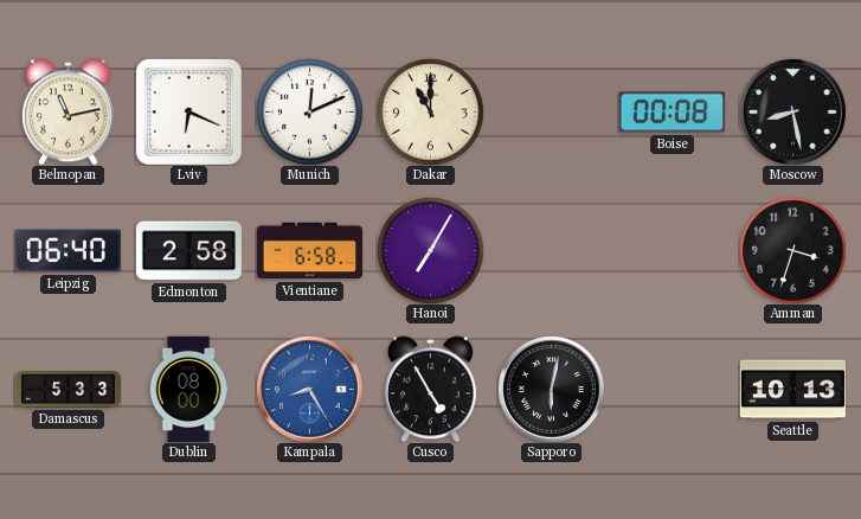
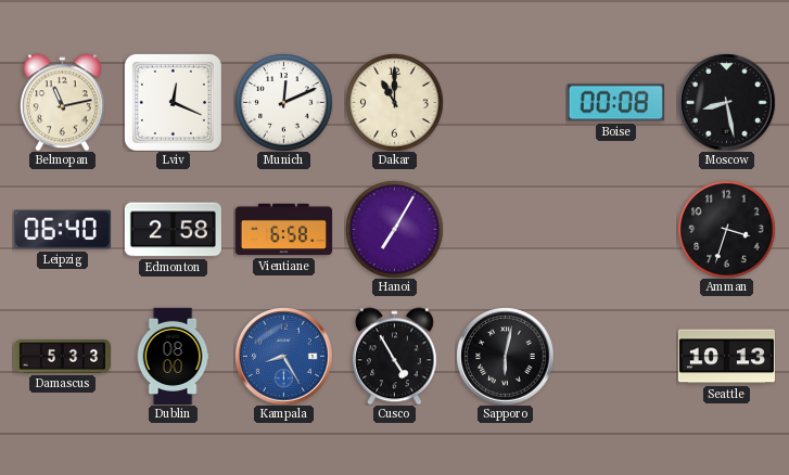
Lviv: 6:19 -> 12:19 (173, 102)
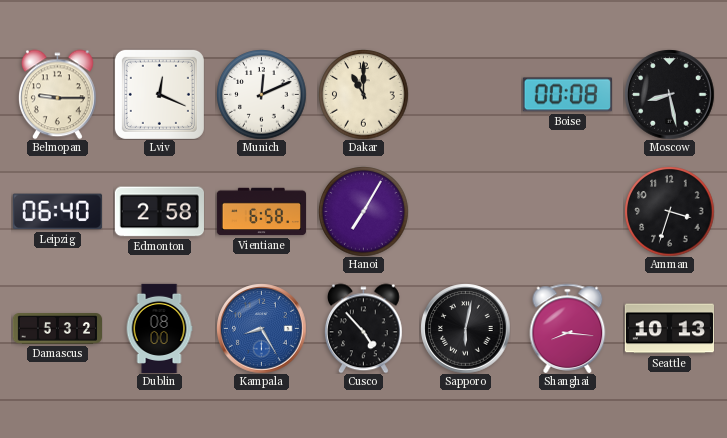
Belmopan: 11:13 -> 9:15 (57, 94)
Damascus: 5:33 -> 5:32 (57, 329)
Cusco: 4:55 -> 4:53 (363, 328)
Shanghai: none -> 8:16 (568, 328)
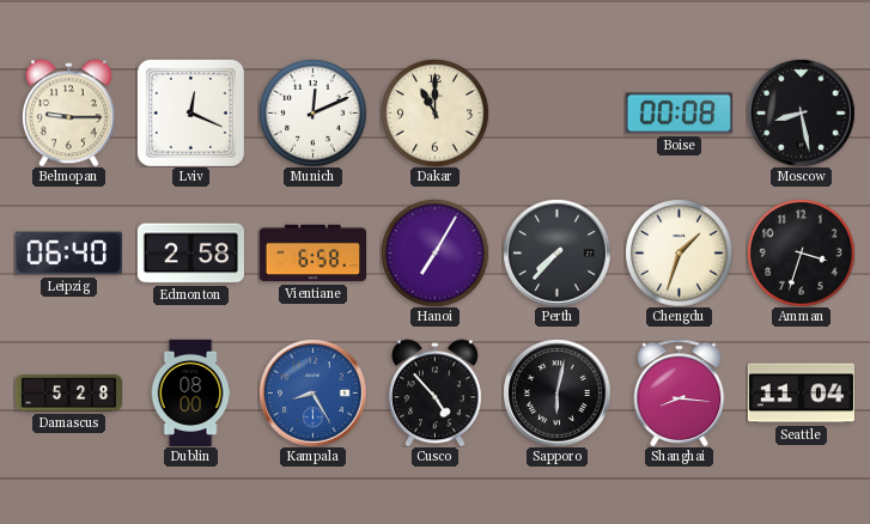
Perth: none -> 7:37 (556, 252)
Chengdu: none -> 1:33 (679, 252)
Damascus: 5:32 -> 5:28 (68, 394)
Seattle: 10:13 -> 11:04 (801, 394)
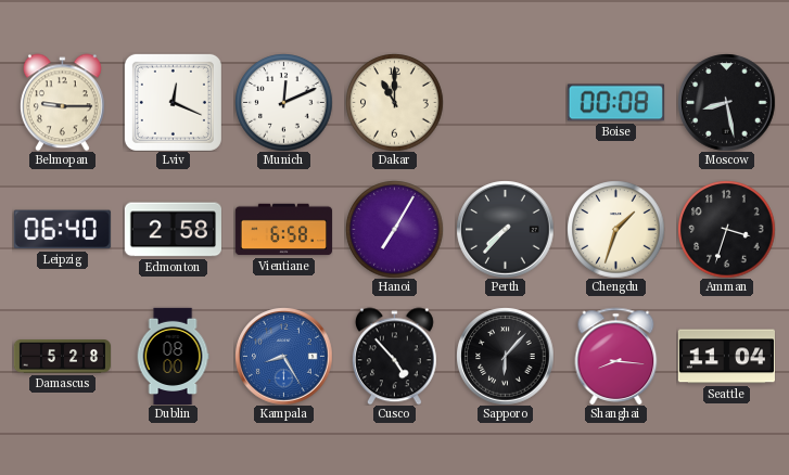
Sapporo: 6:02 -> 6:07 (505, 356)
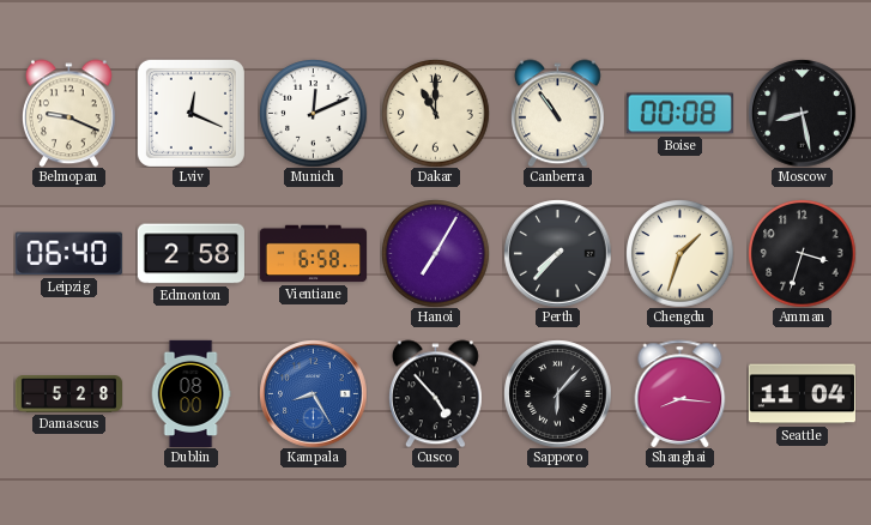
Belmopan: 9:15 -> 9:19 (68, 113)
Canberra: none -> 10:54 (557, 113)
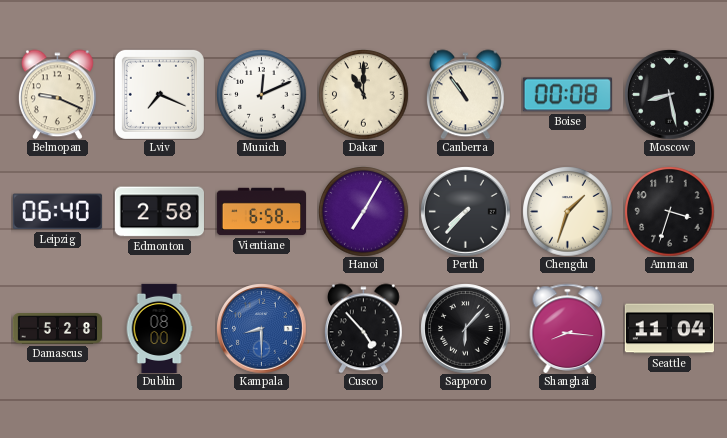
Lviv: 12:19 -> 7:19 (159, 94)
Kampala: 8:25 -> 8:30 (261, 328)
